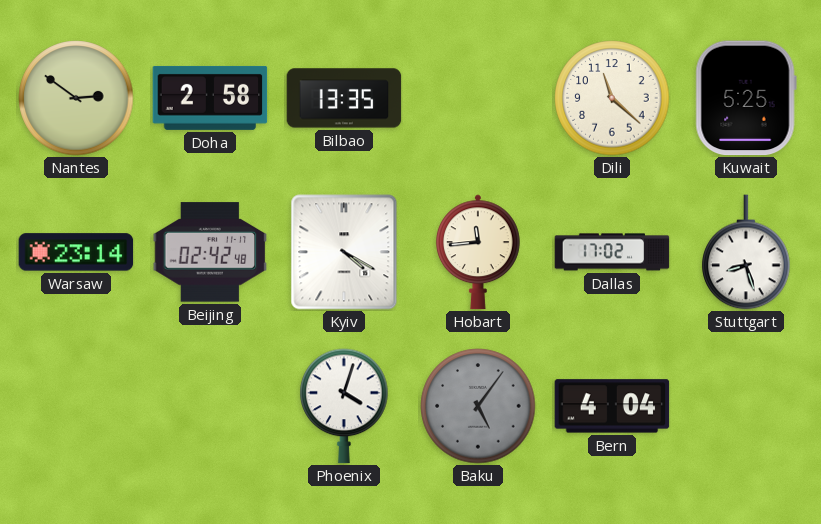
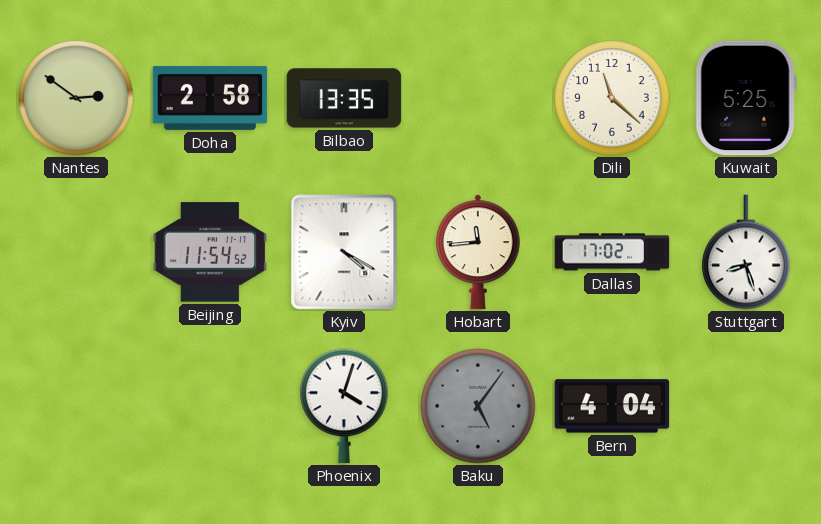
Warsaw: 23:14 -> none (76, 252)
Beijing: 02:42 -> 11:54 (210, 252)
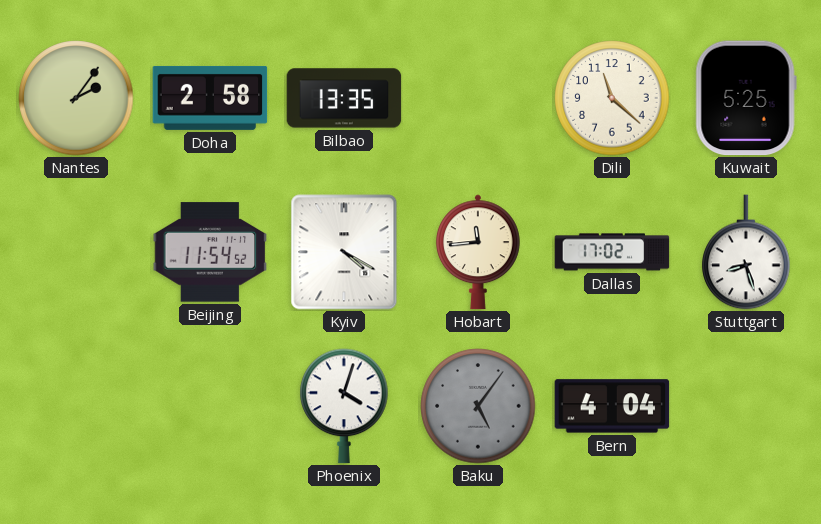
Nantes: 2:51 -> 2:06 (76, 98)
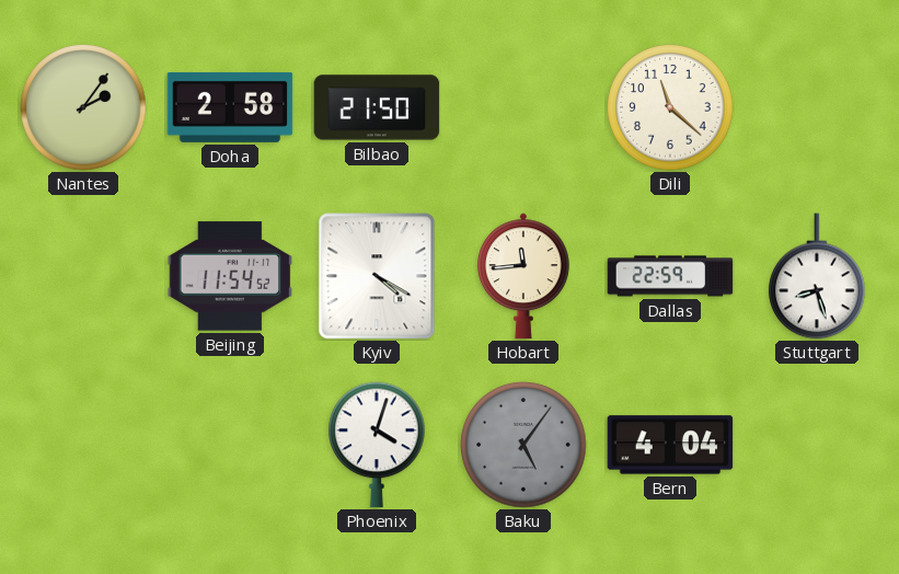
Bilbao: 13:35 -> 21:50 (377, 107)
Kuwait: 5:25 -> none (746, 98)
Dallas: 17:02 -> 22:59 (670, 276)
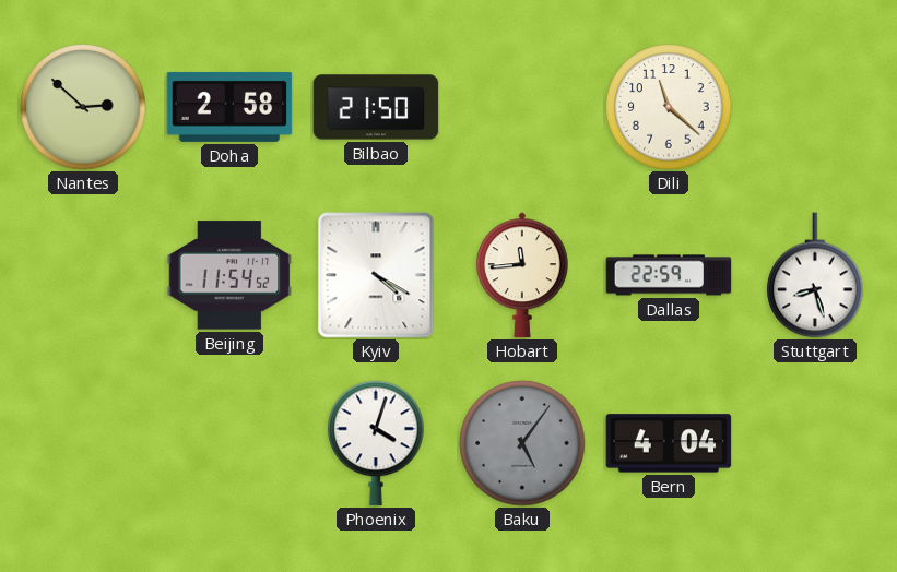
Nantes: 2:06 -> 2:52 (83, 107)
